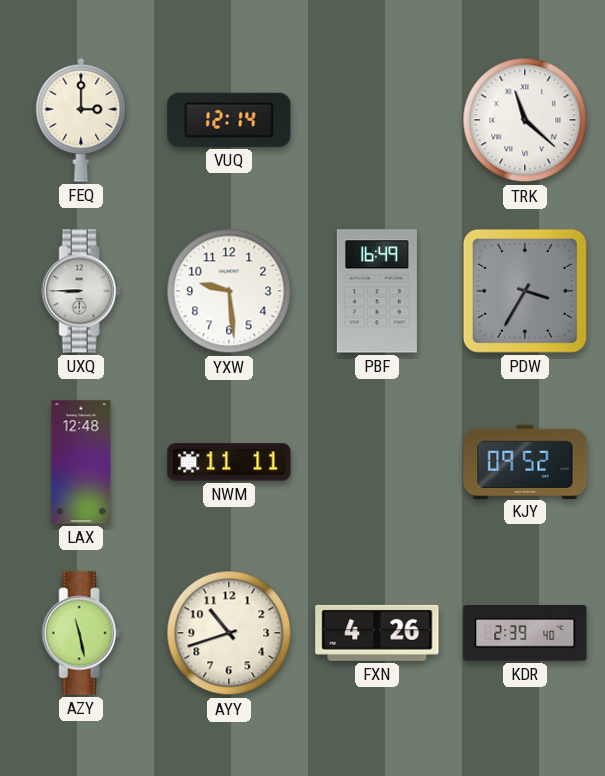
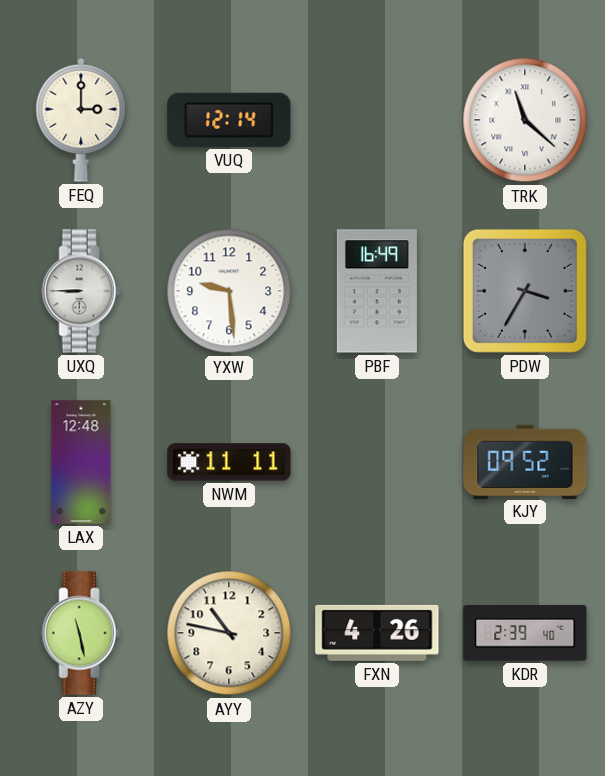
AYY: 10:42 -> 10:47 (229, 633)
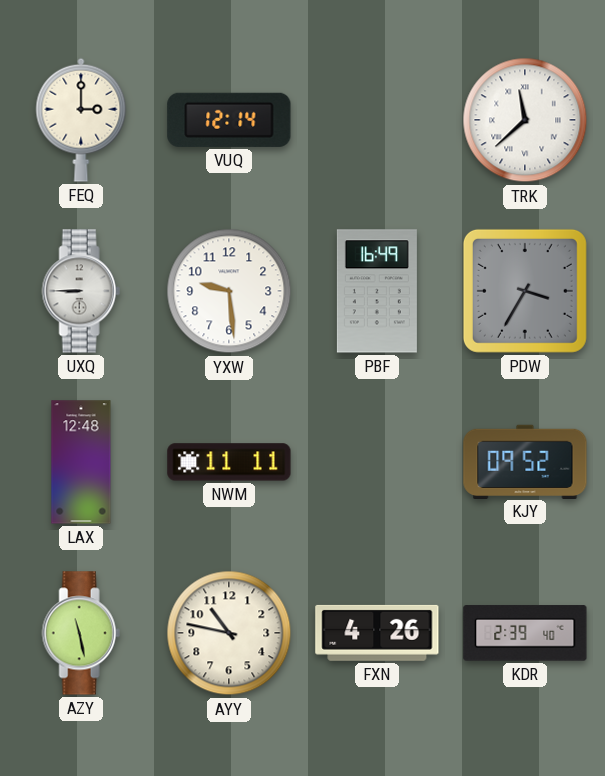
TRK: 11:22 -> 11:38 (525, 120)
